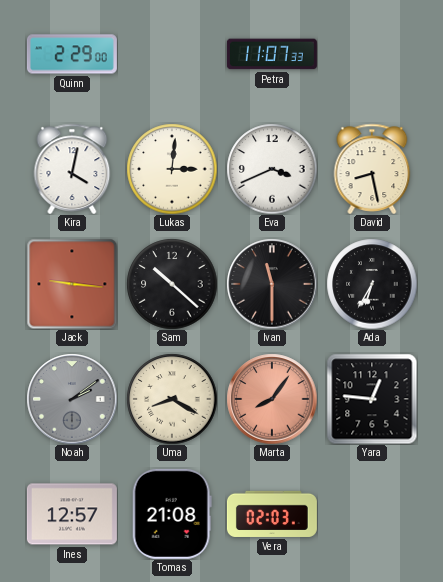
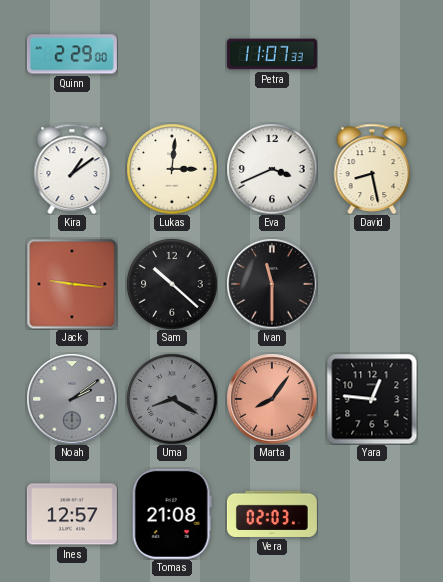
Kira: 4:02 -> 1:09 (72, 169)
Ada: 6:35 -> none (372, 284)
Uma dial: cream -> grey (172, 399)
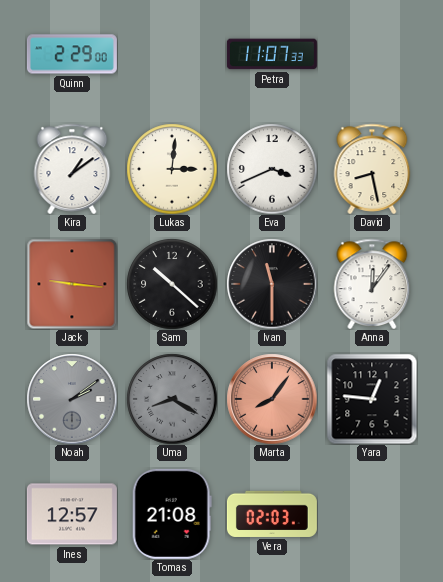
Anna: none -> 12:06 (372, 284)
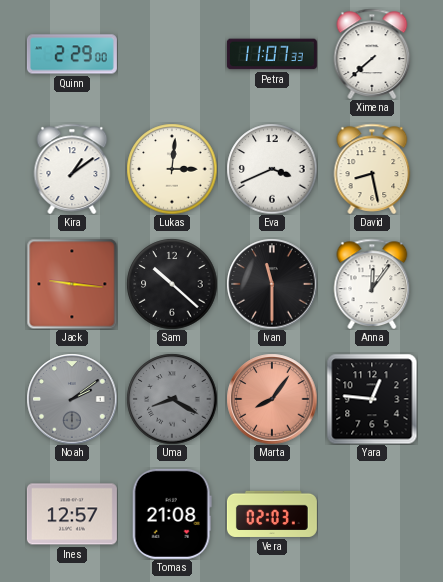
Ximena: none -> 7:38 (372, 54)
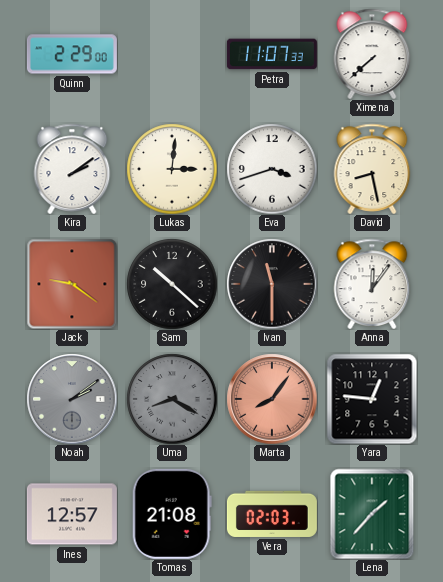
Kira: 1:09 -> 2:09 (72, 169)
Eva: 3:41 -> 3:42 (272, 169)
Jack: 9:16 -> 9:21 (72, 284)
Lena: none -> 1:37 (372, 514)
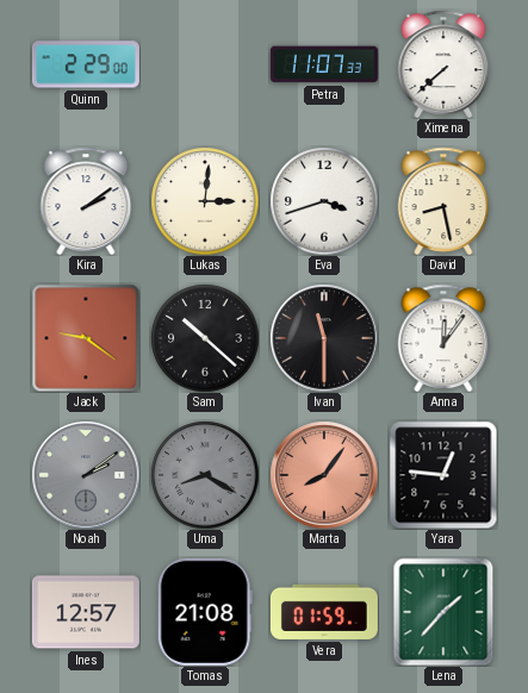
Vera: 02:03 -> 01:59 (324, 612)
